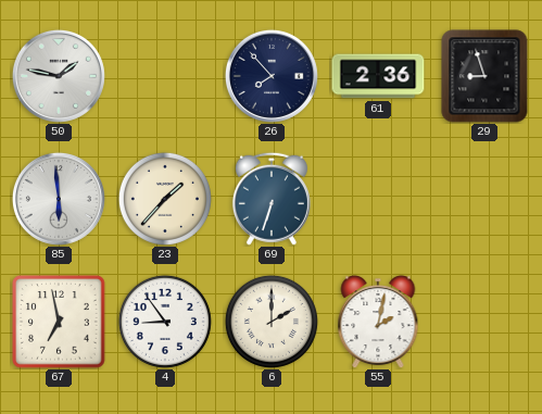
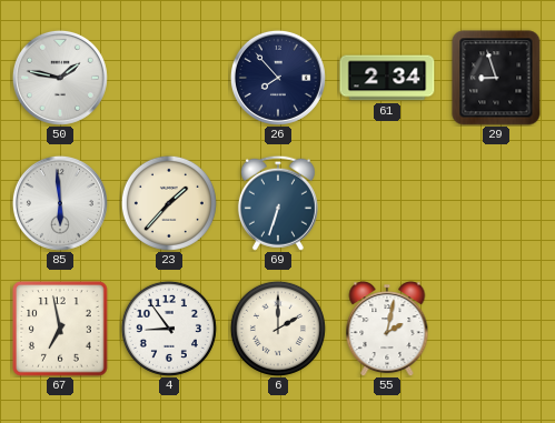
61: 2:36 -> 2:34 (387, 78)
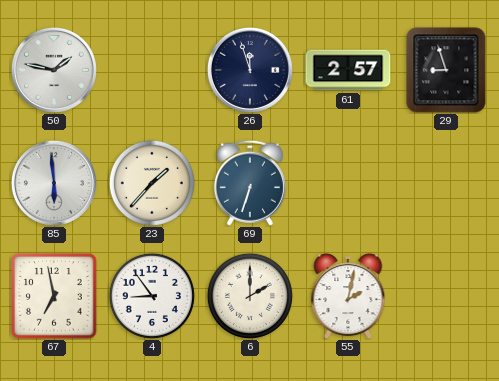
26: 7:53 -> 11:57 (250, 70)
61: 2:34 -> 2:57 (348, 70)
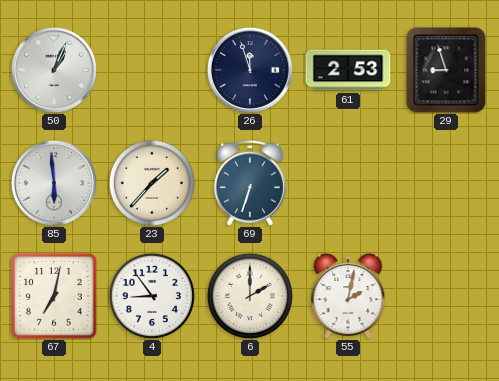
50: 1:47 -> 1:04 (54, 70)
61: 2:57 -> 2:53 (348, 70)
67: 6:58 -> 7:02 (54, 296)
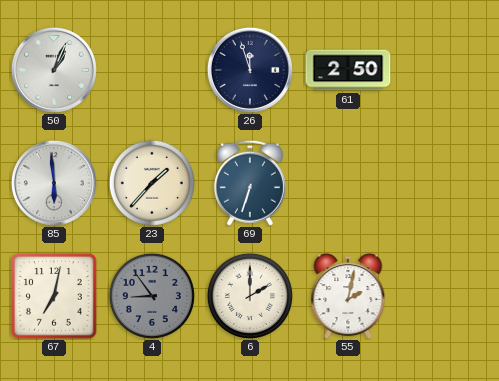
61: 2:53 -> 2:50 (348, 70)
29: 8:57 -> none (446, 70)
4 dial: white -> grey (152, 296)
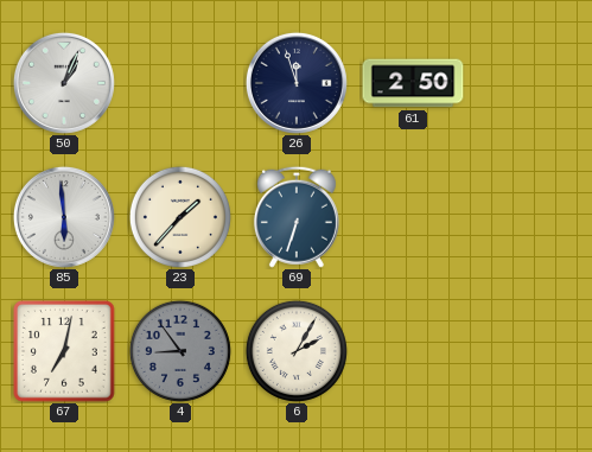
6: 2:00 -> 2:05 (297, 351)
55: 2:02 -> none (348, 296)
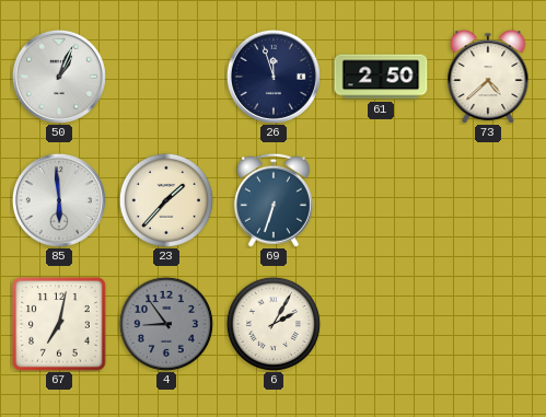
73: none -> 4:38 (488, 77)
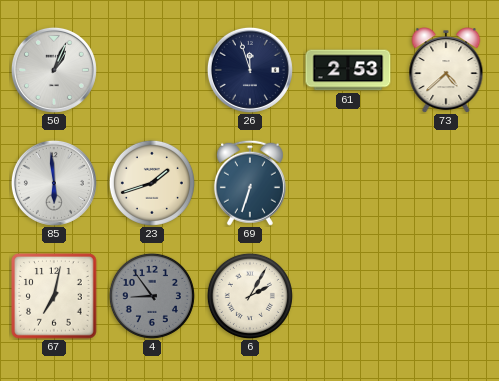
61: 2:50 -> 2:53 (348, 70)
23: 1:37 -> 1:42 (152, 183)
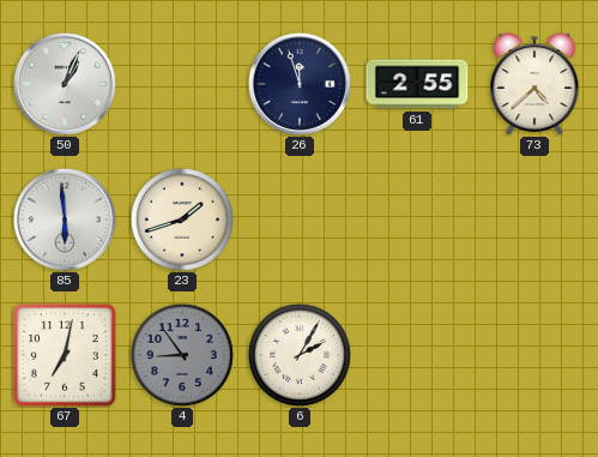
61: 2:53 -> 2:55 (417, 84)
69: 6:33 -> none (250, 183)
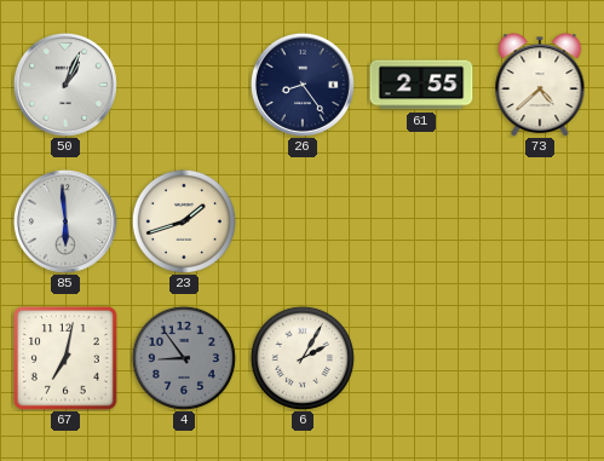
26: 11:57 -> 8:24 (303, 85)
